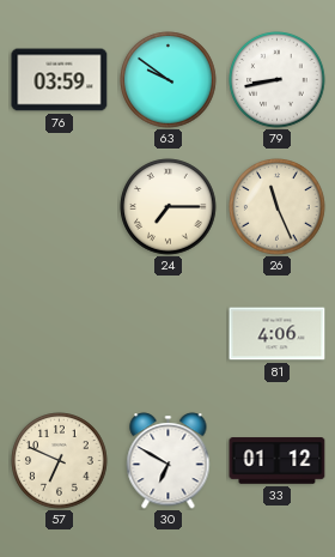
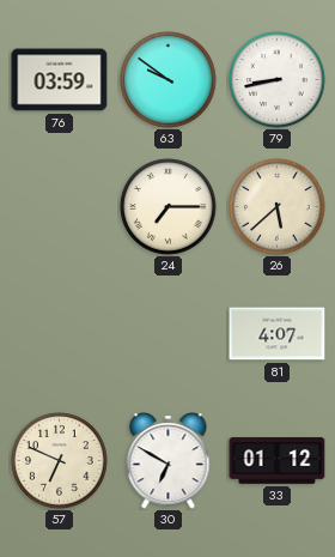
26: 11:26 -> 5:38 (278, 207)
81: 4:06 -> 4:07 (278, 334)
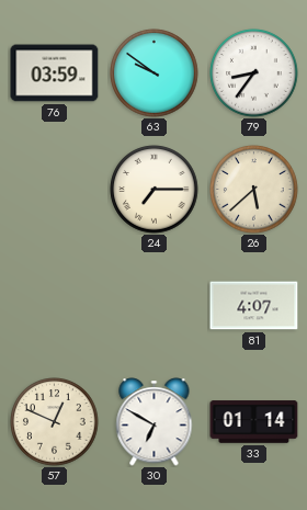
79: 8:43 -> 8:36 (254, 73)
57: 6:49 -> 12:49 (55, 422)
33: 01:12 -> 01:14 (254, 422)
